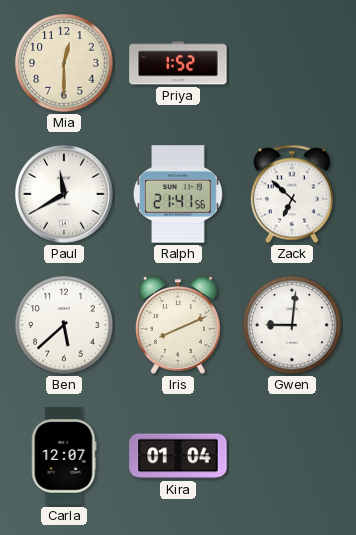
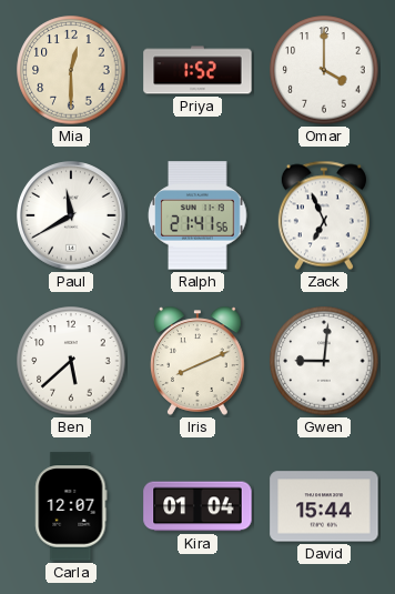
Omar: none -> 4:00 (324, 70)
Zack: 6:52 -> 6:56 (324, 215)
David: none -> 15:44 (324, 506)
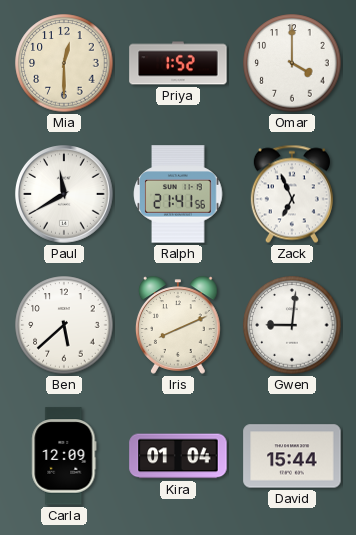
Carla: 12:07 -> 12:09 (64, 456)
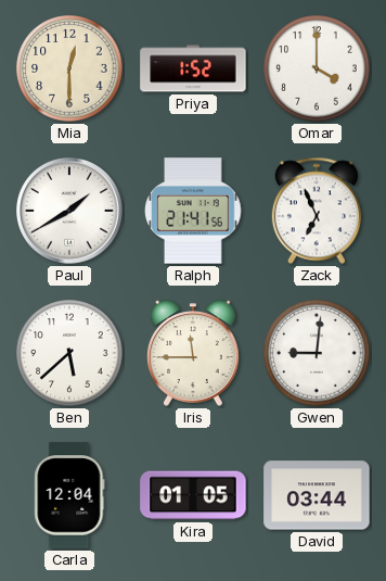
Paul: 11:40 -> 1:40 (70, 212)
Iris: 8:11 -> 11:45 (193, 353)
Carla: 12:09 -> 12:04 (69, 495)
Kira: 01:04 -> 01:05 (193, 495)
David: 15:44 -> 03:44 (317, 495)
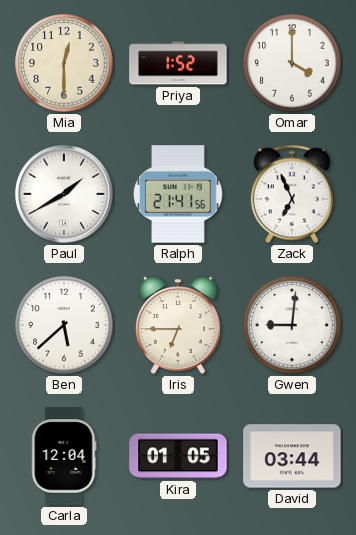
Iris: 11:45 -> 6:45 (178, 325)
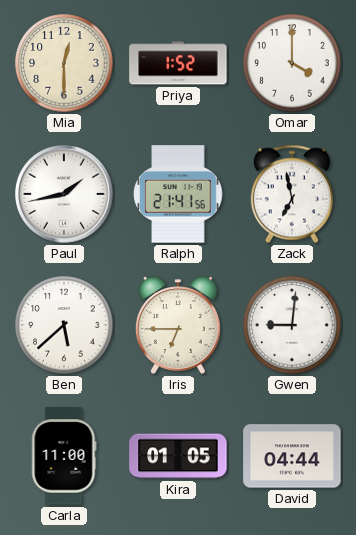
Paul: 1:40 -> 1:43 (65, 195)
Zack: 6:56 -> 6:58 (292, 194)
Carla: 12:04 -> 11:00 (64, 456)
David: 03:44 -> 04:44 (292, 456)
